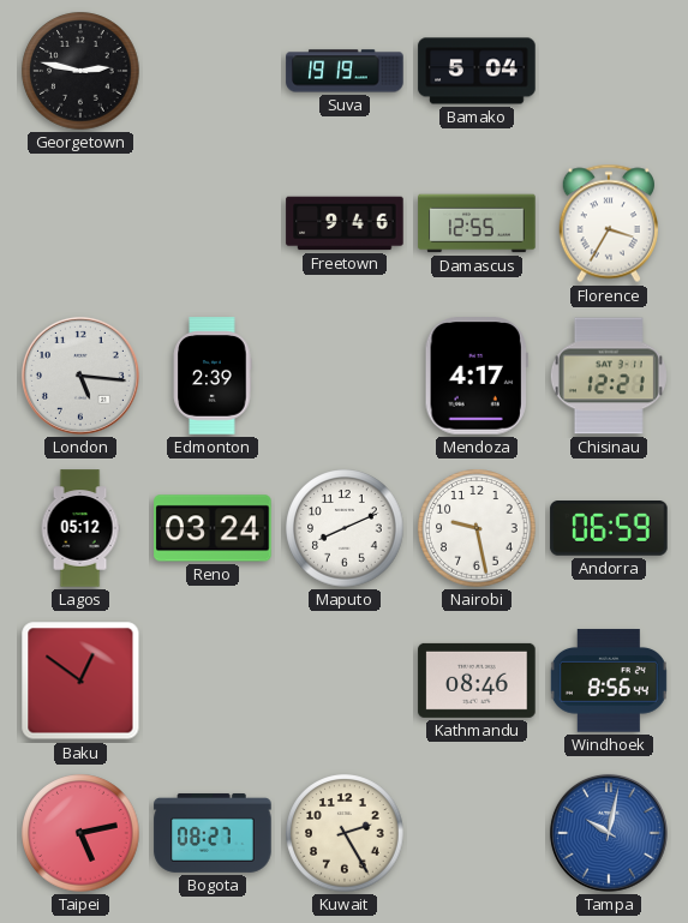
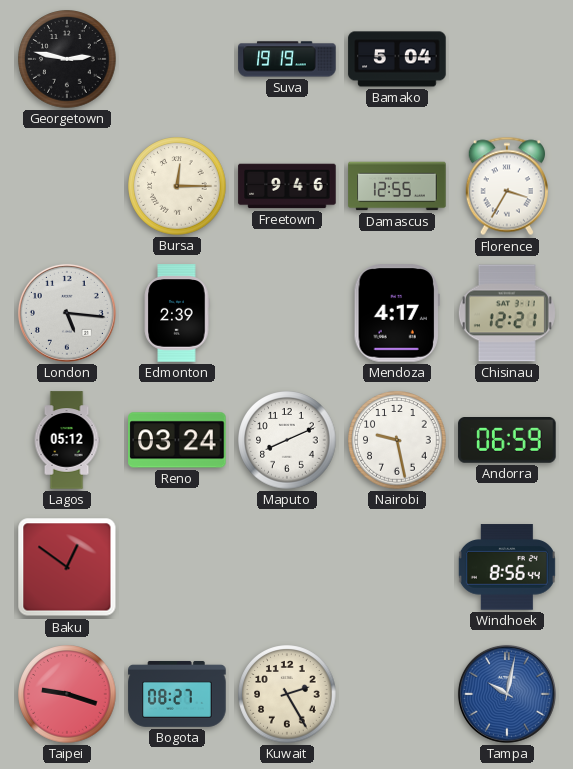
Bursa: none -> 12:15 (177, 186)
Kathmandu: 08:46 -> none (477, 681)
Taipei: 5:13 -> 9:18 (67, 694)
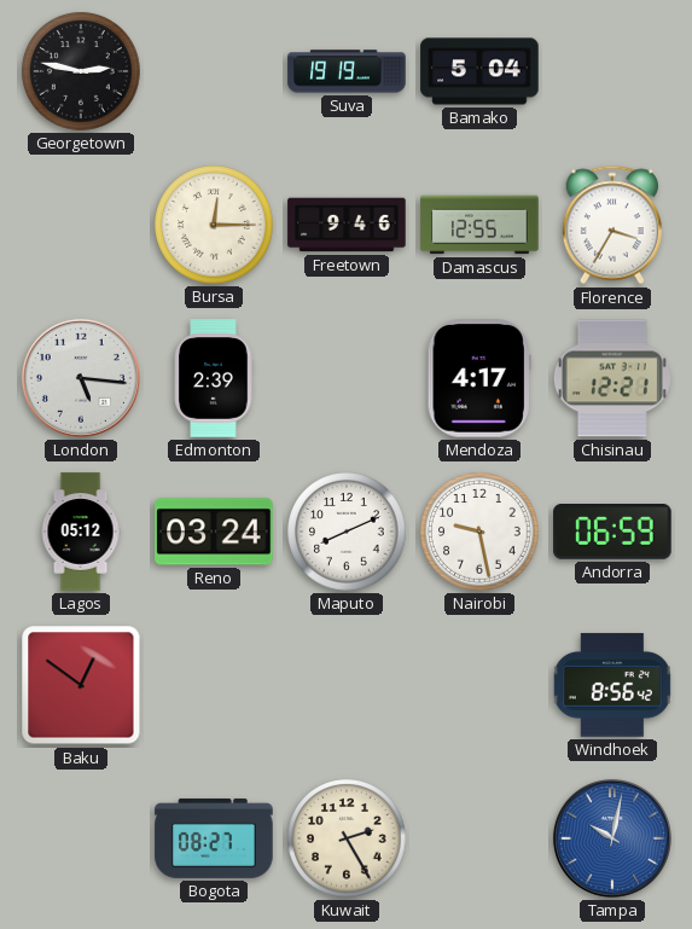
Windhoek: 8:56:44 -> 8:56:42 (612, 685)
Taipei: 9:18 -> none (67, 694)
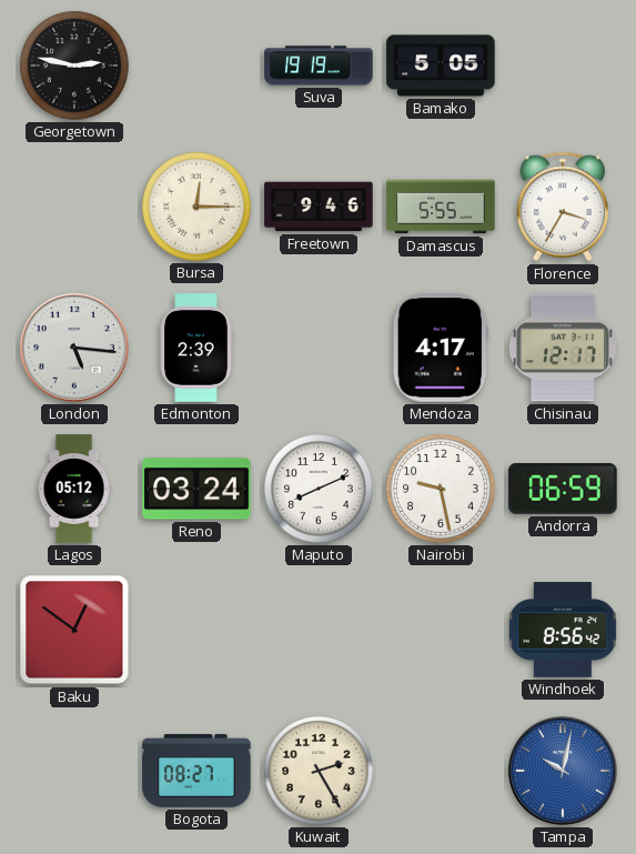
Bamako: 5:04 -> 5:05 (441, 66)
Damascus: 12:55 -> 5:55 (441, 207)
Chisinau: 12:21 -> 12:17 (563, 348)
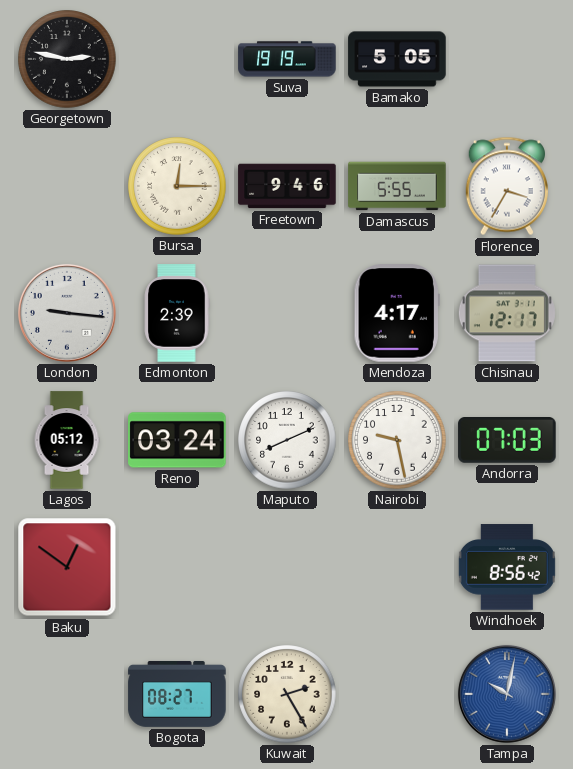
London: 5:16 -> 9:16 (67, 313)
Andorra: 06:59 -> 07:03 (507, 441)
